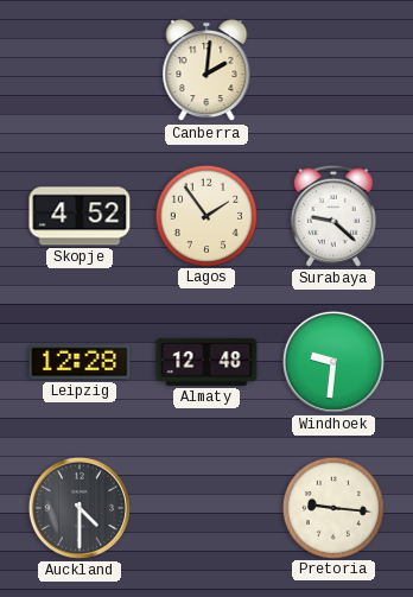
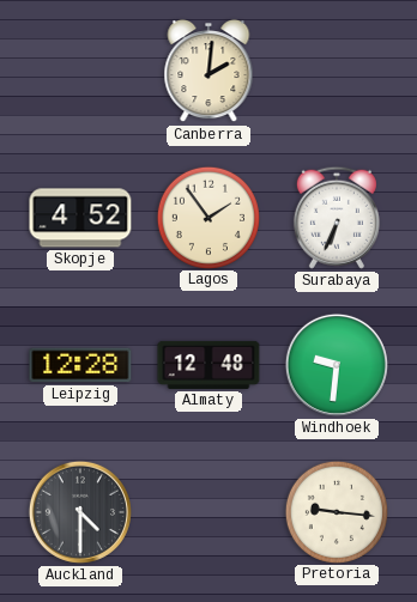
Surabaya: 9:22 -> 6:34 (337, 218)
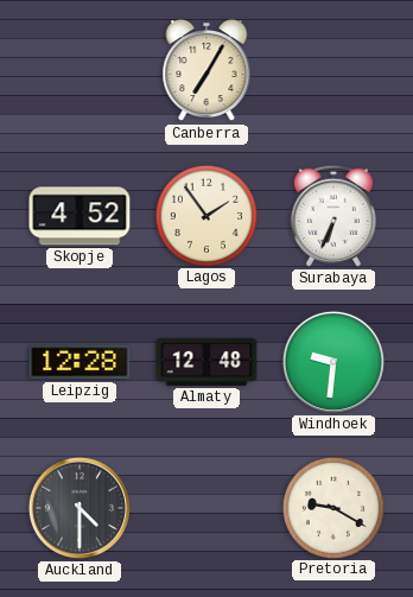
Canberra: 2:01 -> 7:05 (206, 70)
Pretoria: 9:16 -> 9:20 (332, 507)
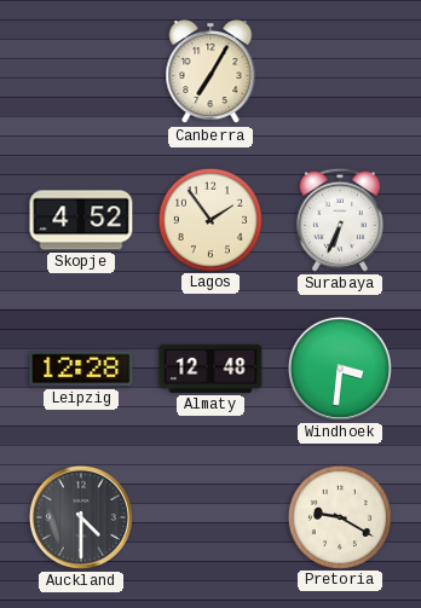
Windhoek: 9:31 -> 3:31 (340, 369)
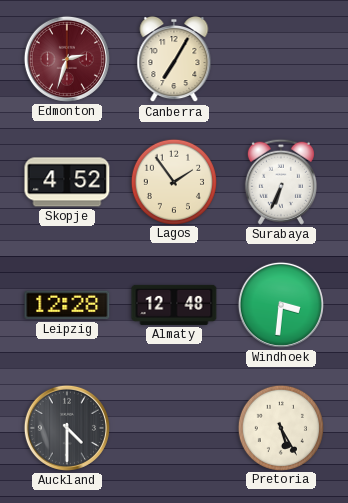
Edmonton: none -> 2:33 (67, 59)
Pretoria: 9:20 -> 5:25 (280, 427)
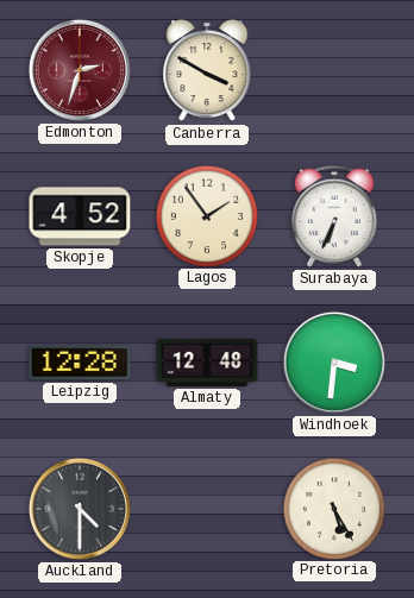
Canberra: 7:05 -> 3:50 (207, 70)
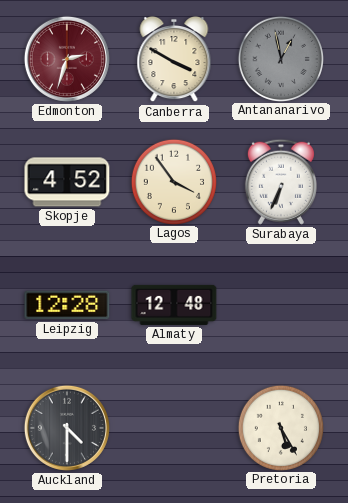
Antananarivo: none -> 12:58 (280, 58)
Lagos: 1:54 -> 3:54 (173, 181)
Windhoek: 3:31 -> none (334, 363)
